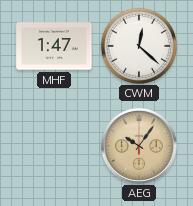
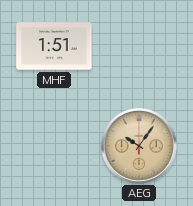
MHF: 1:47 -> 1:51 (54, 46)
CWM: 12:22 -> none (139, 46)
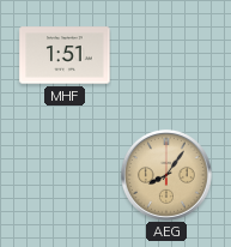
AEG: 10:06 -> 8:06 (166, 175)
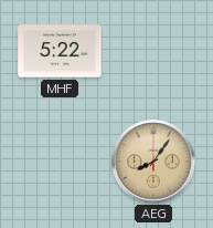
MHF: 1:51 -> 5:22 (60, 51)
